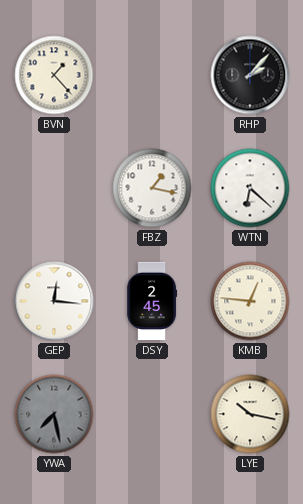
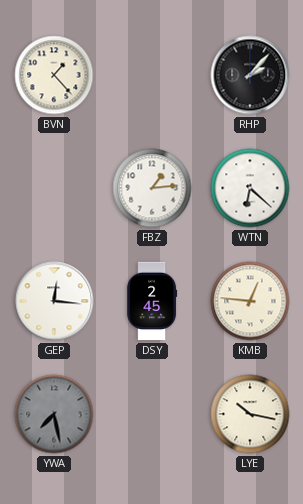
FBZ: 1:17 -> 1:14 (152, 188)
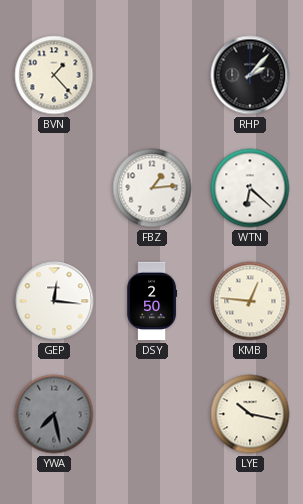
DSY: 2:45 -> 2:50 (152, 301)
